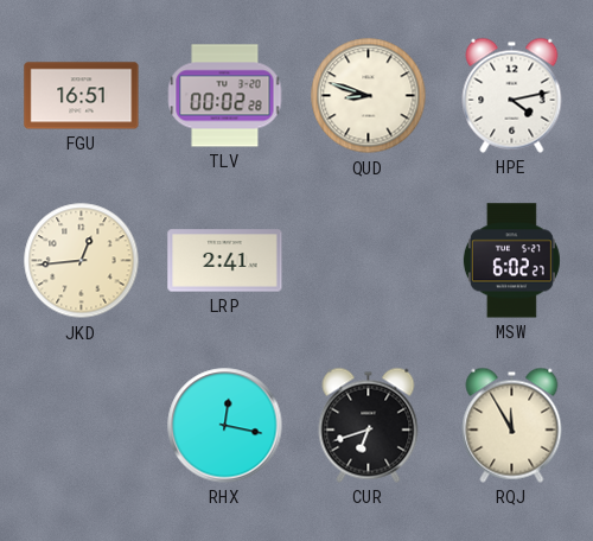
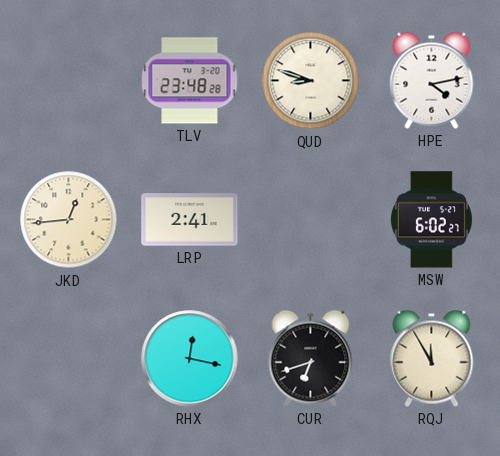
FGU: 16:51 -> none (82, 96)
TLV: 00:02 -> 23:48 (190, 81)
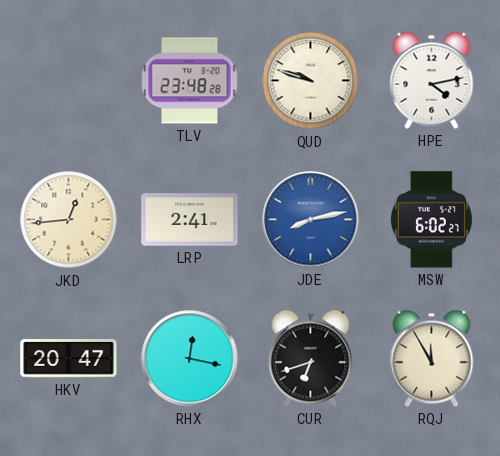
QUD: 8:48 -> 9:48 (311, 81)
JDE: none -> 8:13 (311, 220)
HKV: none -> 20:47 (69, 359)
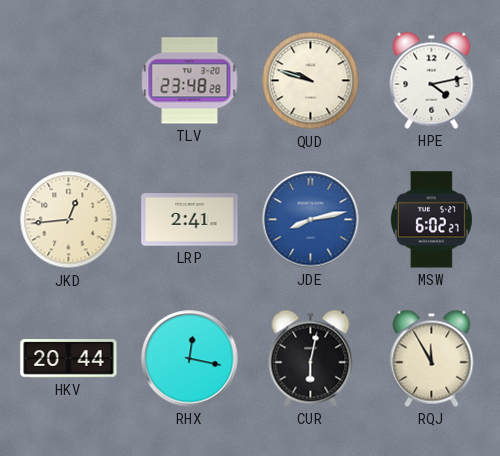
HKV: 20:47 -> 20:44 (69, 359)
CUR: 6:42 -> 6:02 (311, 358)
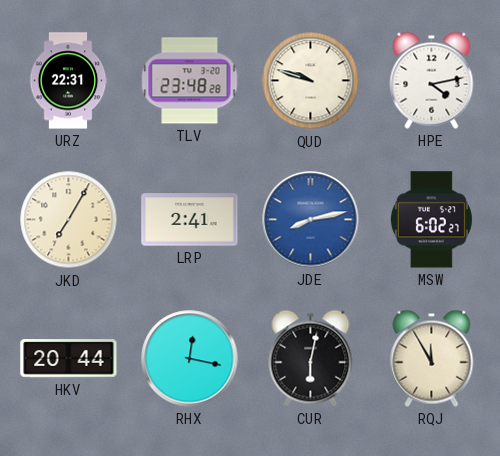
URZ: none -> 22:31 (68, 81)
JKD: 12:44 -> 7:05 (69, 220)
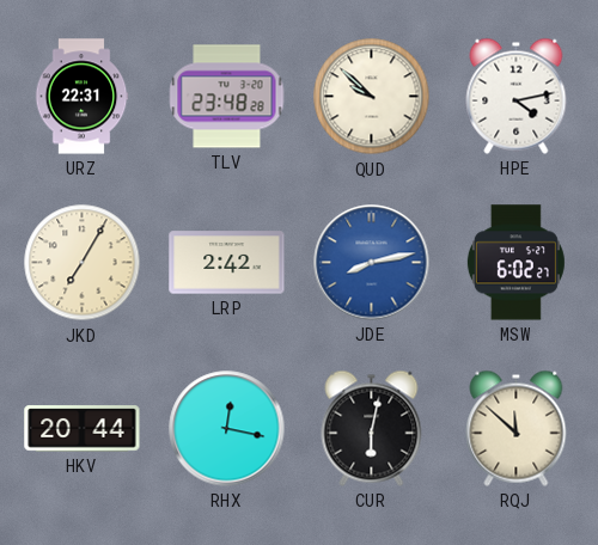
QUD: 9:48 -> 9:52 (372, 97)
LRP: 2:41 -> 2:42 (227, 263)
RQJ: 11:55 -> 11:52 (517, 428)
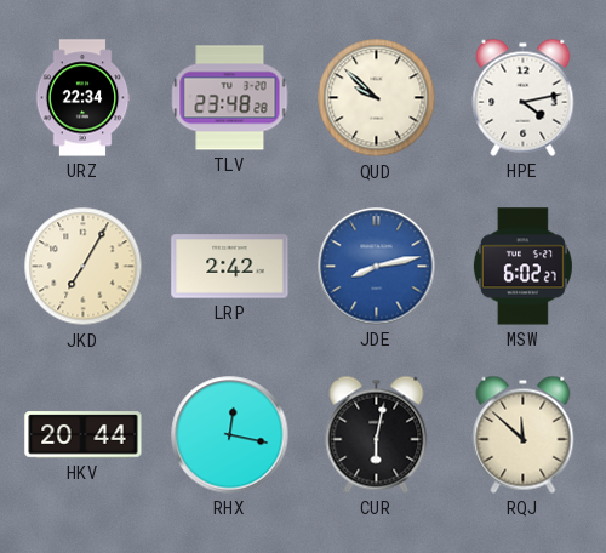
URZ: 22:31 -> 22:34 (82, 98)
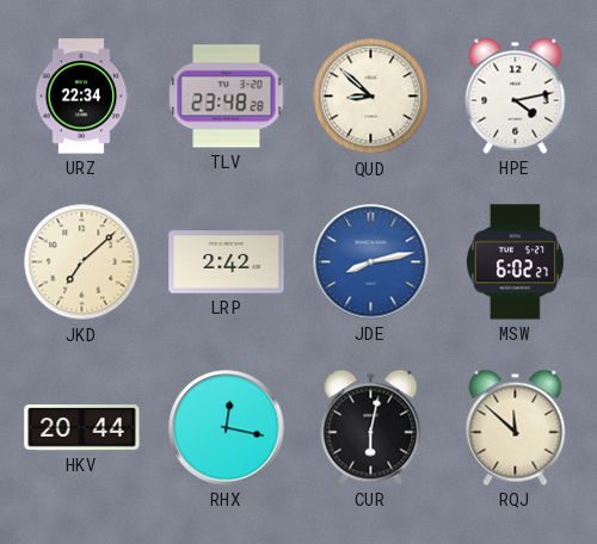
QUD: 9:52 -> 8:52 (371, 97)
JKD: 7:05 -> 7:08 (82, 262)
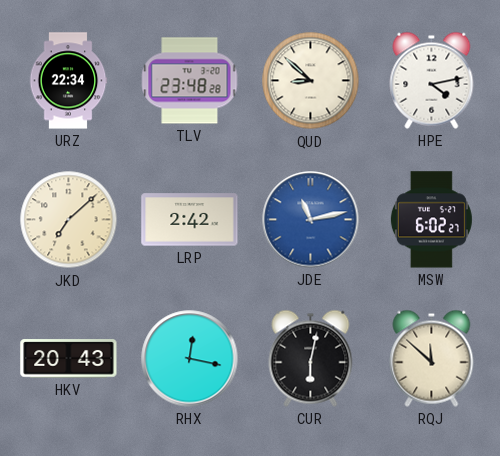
JDE: 8:13 -> 11:13 (311, 220)
HKV: 20:44 -> 20:43 (69, 359)
